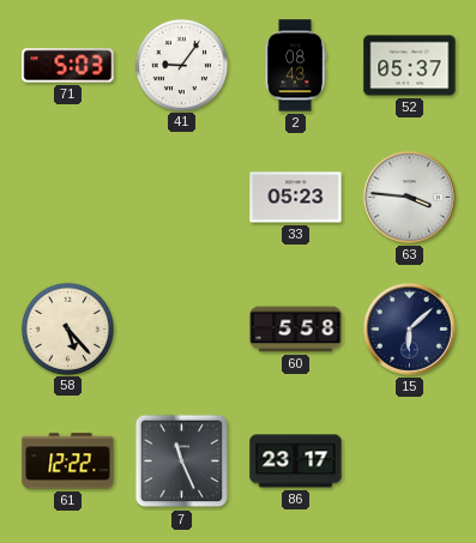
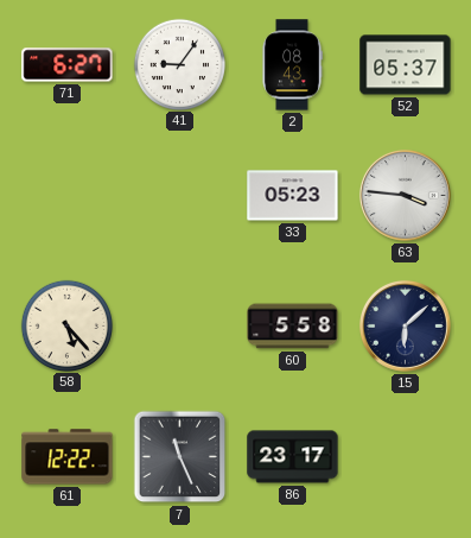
71: 5:03 -> 6:27 (68, 65)
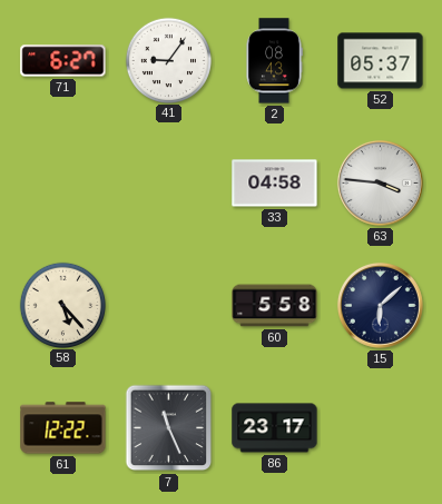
33: 05:23 -> 04:58 (275, 184)
